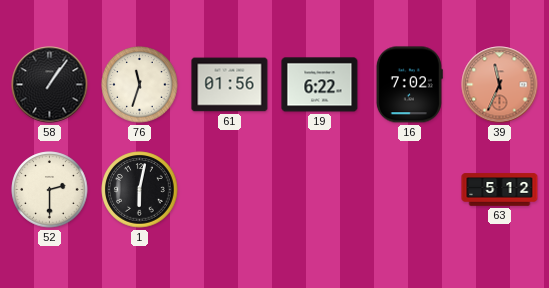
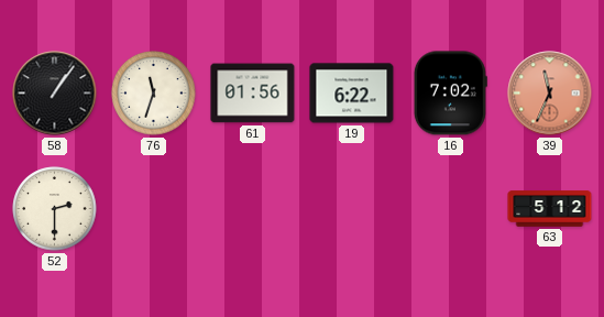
1: 6:02 -> none (140, 190)
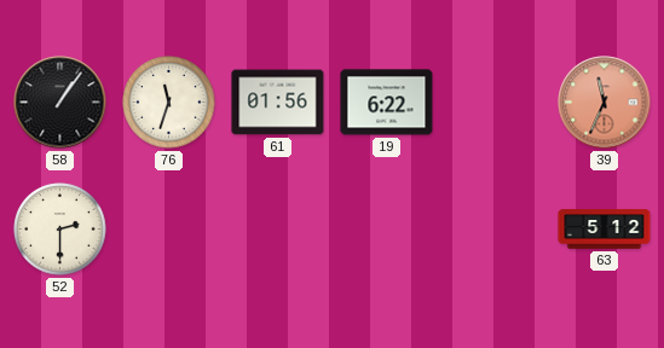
16: 7:02 -> none (450, 94)
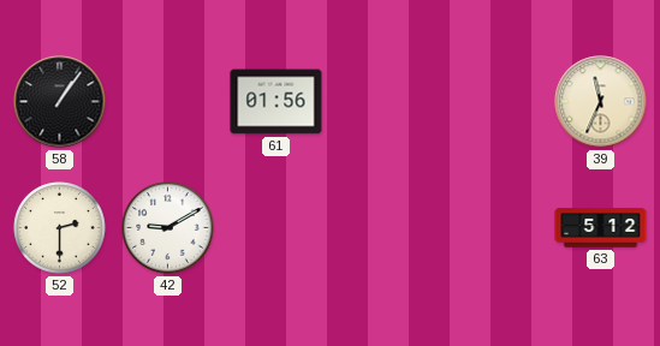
76: 11:33 -> none (169, 103)
19: 6:22 -> none (387, 103)
39 dial: salmon -> cream (601, 102)
42: none -> 9:10 (168, 228)
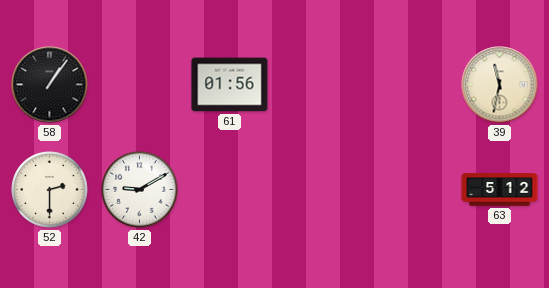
39: 11:34 -> 11:32 (500, 85)
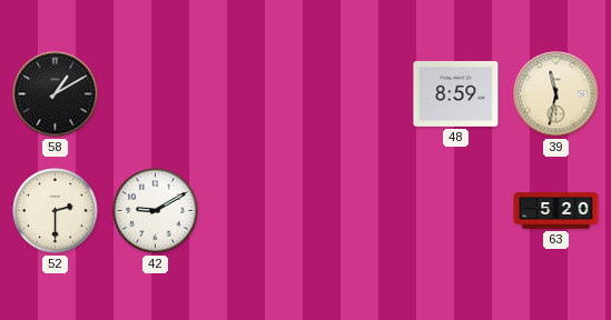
58: 1:06 -> 1:10 (56, 94)
61: 01:56 -> none (230, 85)
48: none -> 8:59 (456, 94)
63: 5:12 -> 5:20 (556, 211)
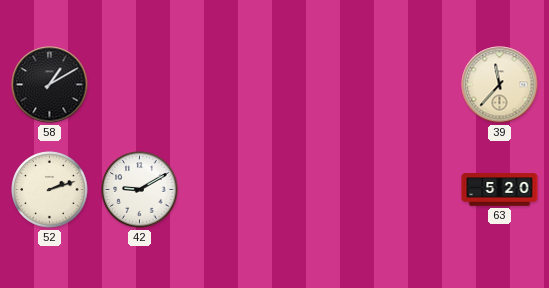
48: 8:59 -> none (456, 94)
39: 11:32 -> 11:37 (500, 85)
52: 2:30 -> 2:12 (50, 190)
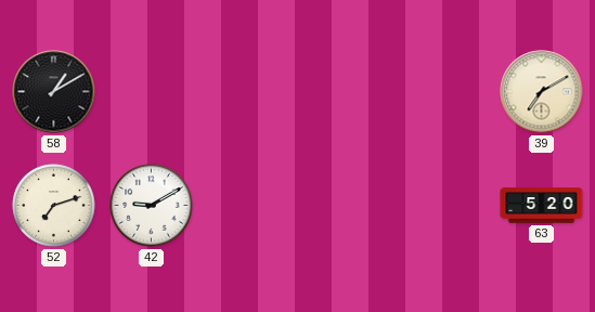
39: 11:37 -> 7:10 (542, 92)
52: 2:12 -> 7:12 (54, 206)
